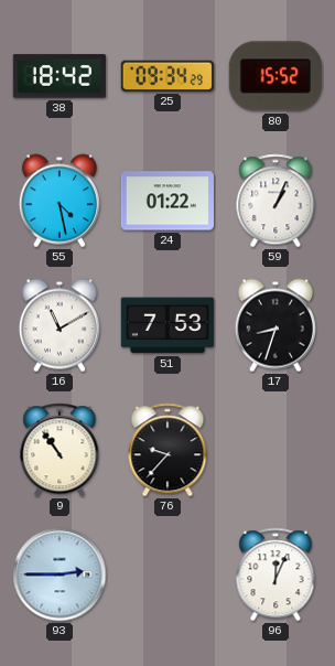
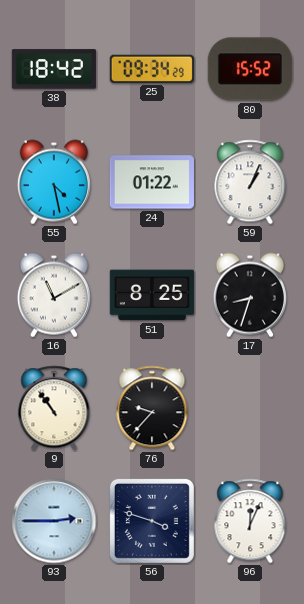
51: 7:53 -> 8:25 (152, 295)
56: none -> 3:48 (152, 521)
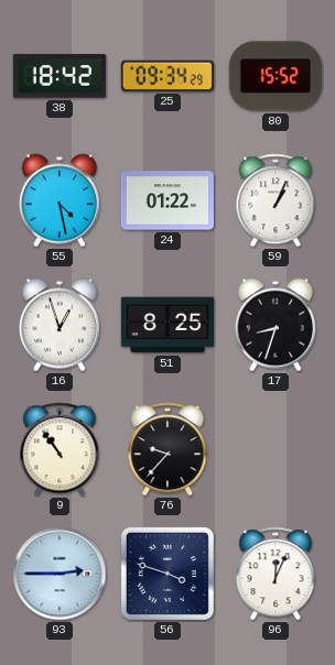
16: 11:10 -> 12:57 (60, 325)
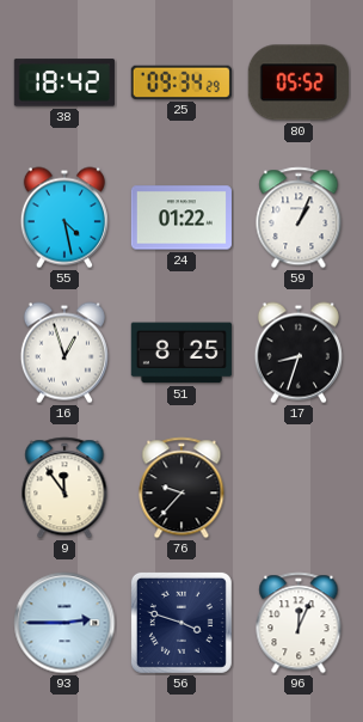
80: 15:52 -> 05:52 (299, 82)
9: 10:54 -> 11:54 (64, 488)
